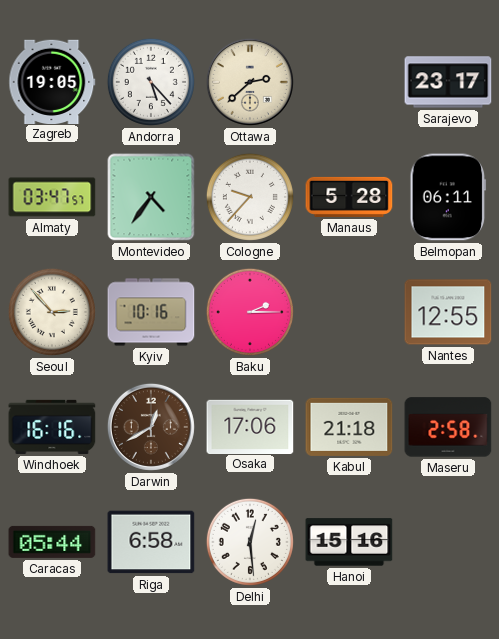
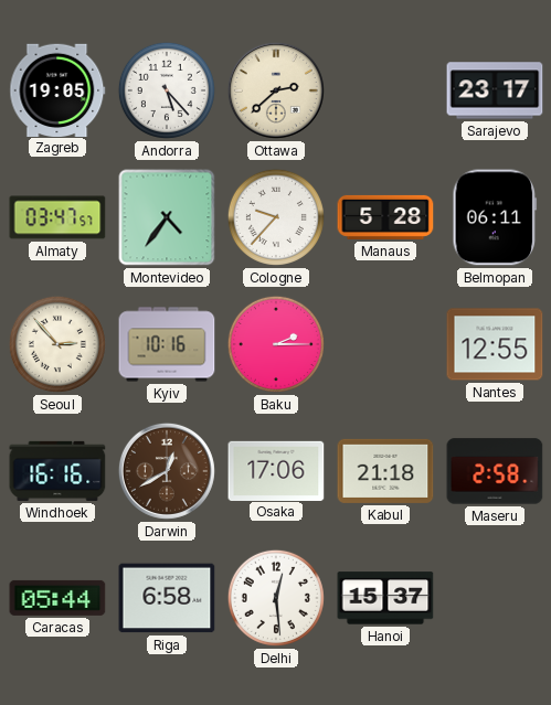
Hanoi: 15:16 -> 15:37 (385, 598)
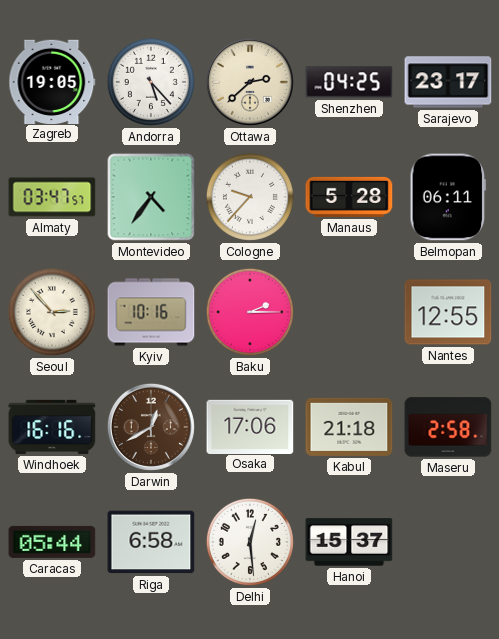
Shenzhen: none -> 04:25 (349, 82)
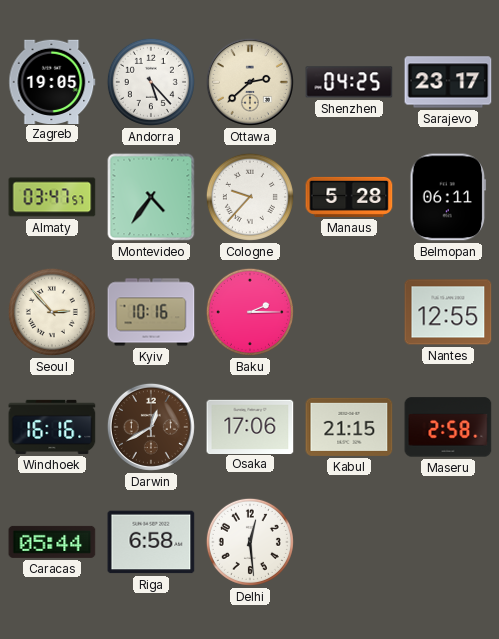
Kabul: 21:18 -> 21:15 (349, 427)
Hanoi: 15:37 -> none (349, 542)
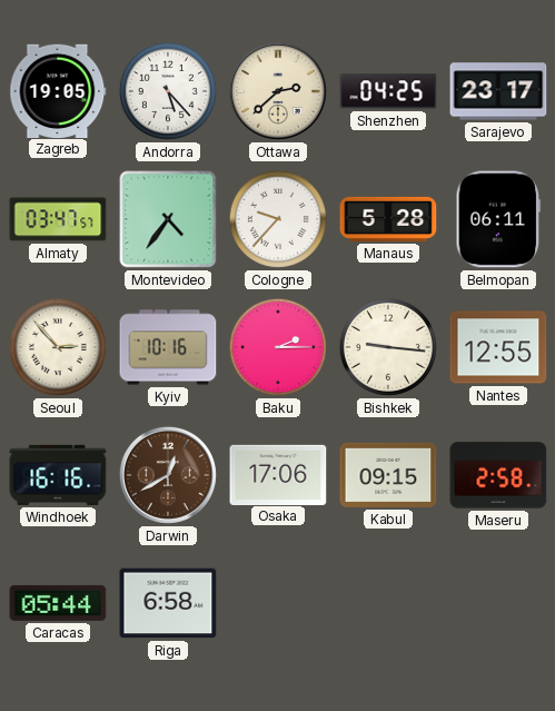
Bishkek: none -> 9:16 (388, 347)
Kabul: 21:15 -> 09:15 (388, 475)
Delhi: 12:29 -> none (250, 542)
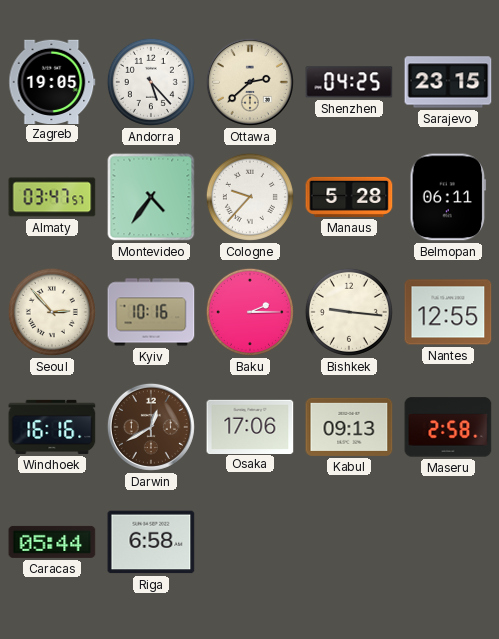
Sarajevo: 23:17 -> 23:15 (448, 82)
Kabul: 09:15 -> 09:13 (349, 427)
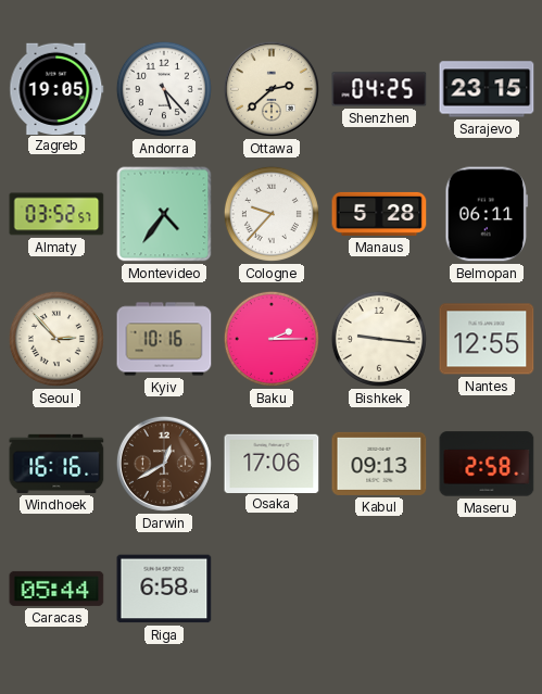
Almaty: 03:47 -> 03:52 (56, 214)
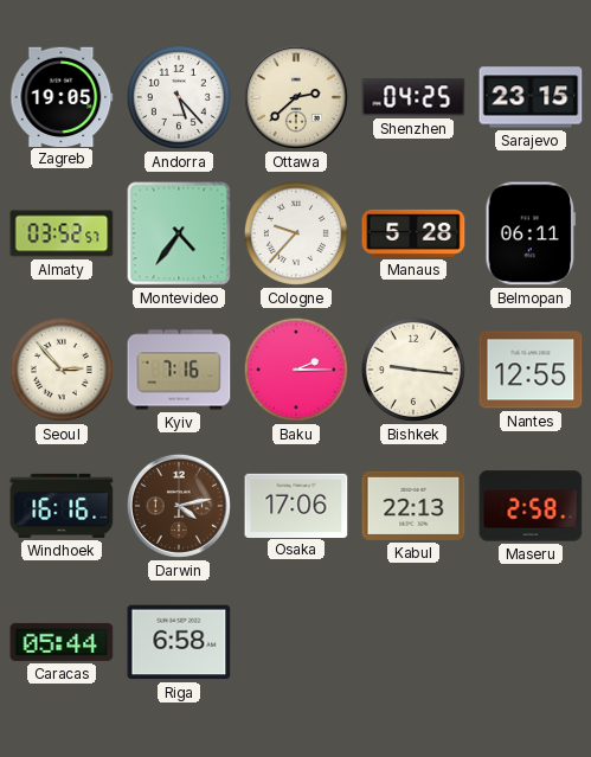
Kyiv: 10:16 -> 7:16 (179, 370)
Darwin: 12:40 -> 4:13 (179, 506)
Kabul: 09:13 -> 22:13 (413, 506)
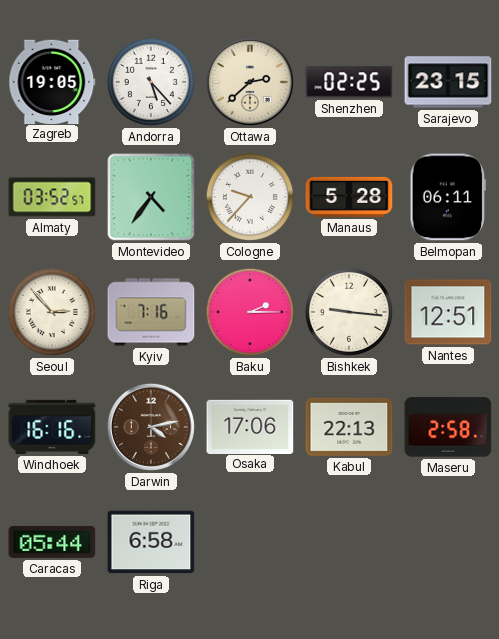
Shenzhen: 04:25 -> 02:25 (349, 82)
Nantes: 12:55 -> 12:51 (448, 312)
